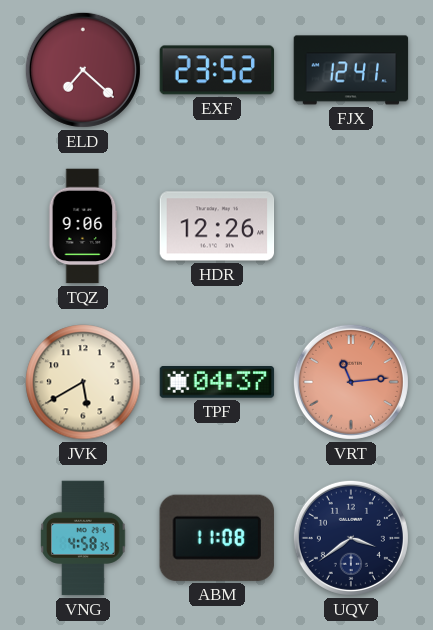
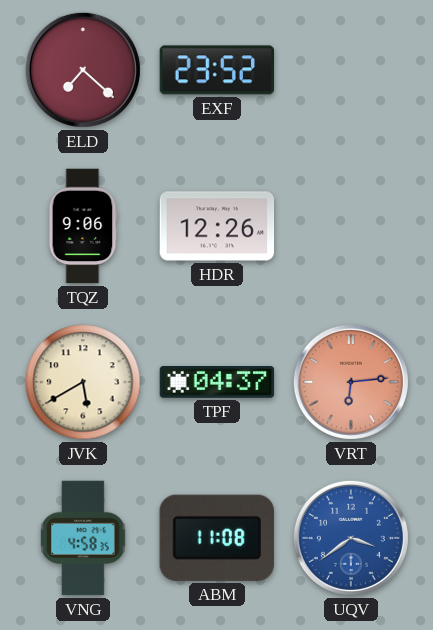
FJX: 12:41 -> none (351, 70)
VRT: 11:14 -> 6:14 (351, 382)
UQV dial: navy -> blue (351, 538)
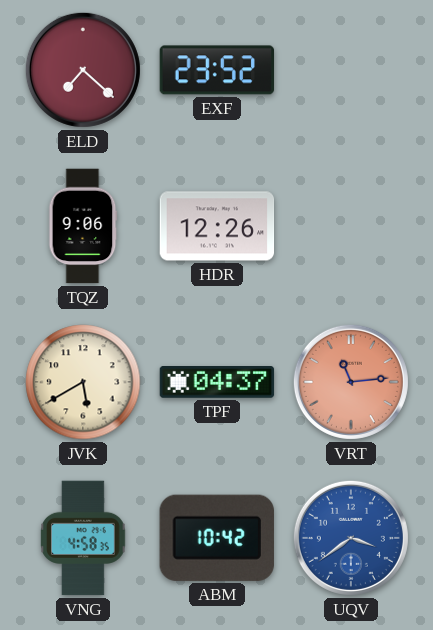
VRT: 6:14 -> 11:14 (351, 382)
ABM: 11:08 -> 10:42 (217, 538)
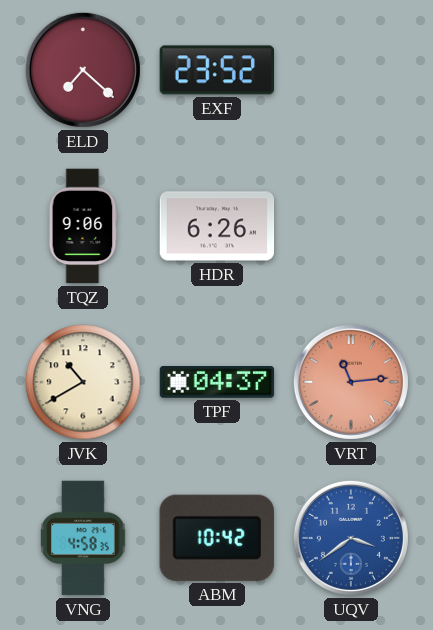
HDR: 12:26 -> 6:26 (217, 226)
JVK: 5:40 -> 10:40 (83, 382)
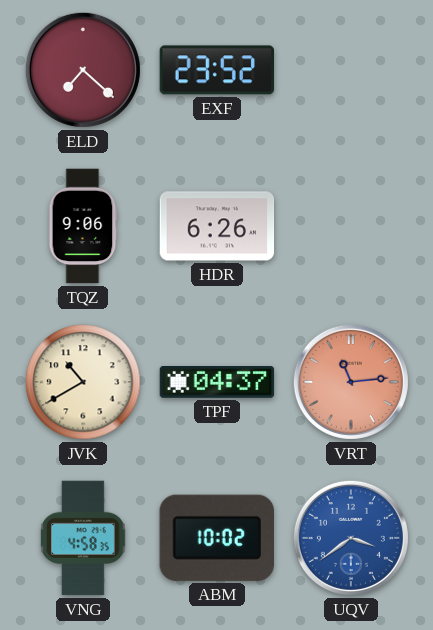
ABM: 10:42 -> 10:02 (217, 538)
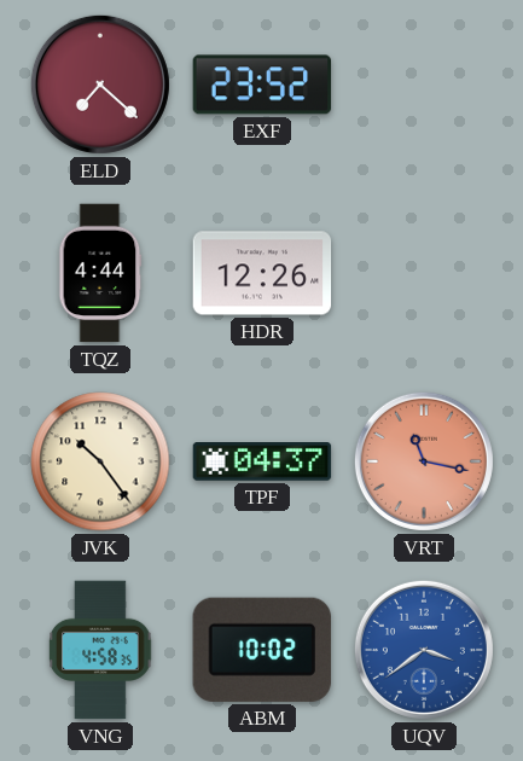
TQZ: 9:06 -> 4:44 (100, 273)
HDR: 6:26 -> 12:26 (262, 273)
JVK: 10:40 -> 10:24 (100, 461)
VRT: 11:14 -> 11:17 (424, 461)
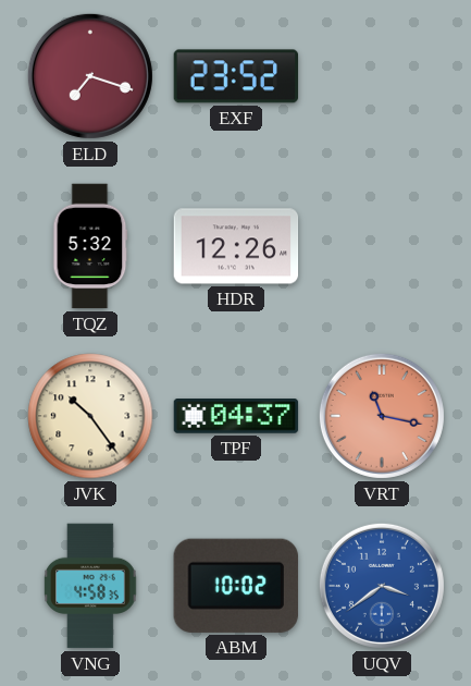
ELD: 7:22 -> 7:18 (90, 76)
TQZ: 4:44 -> 5:32 (90, 246)
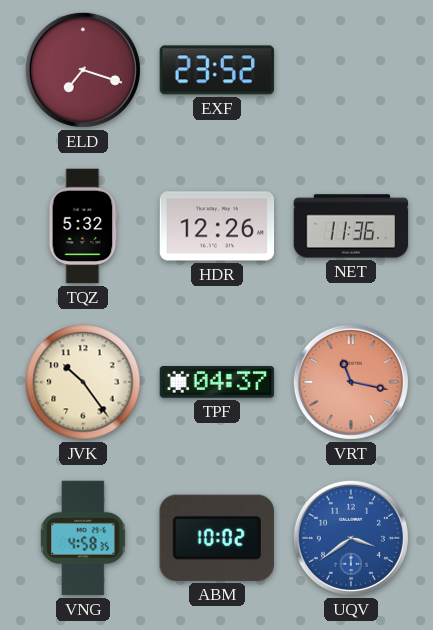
NET: none -> 11:36 (351, 226)
